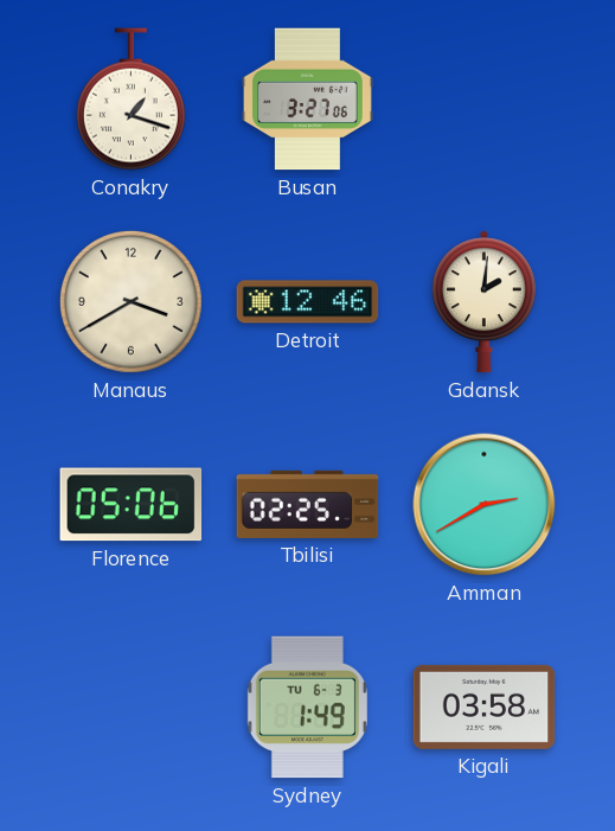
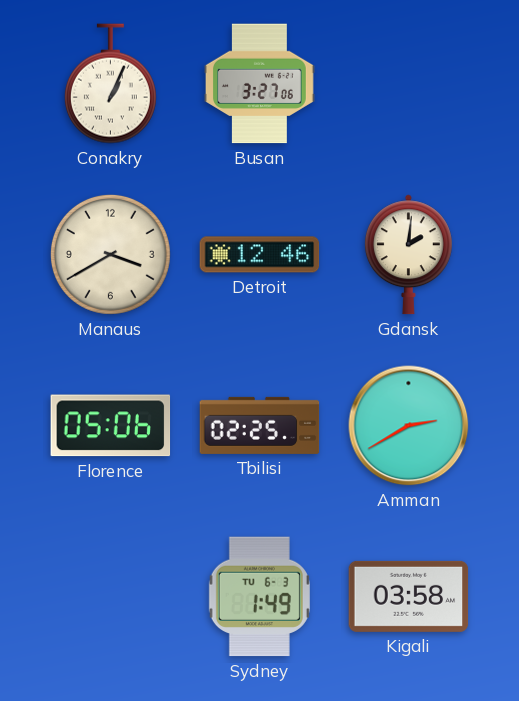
Conakry: 1:18 -> 1:04 (110, 84)
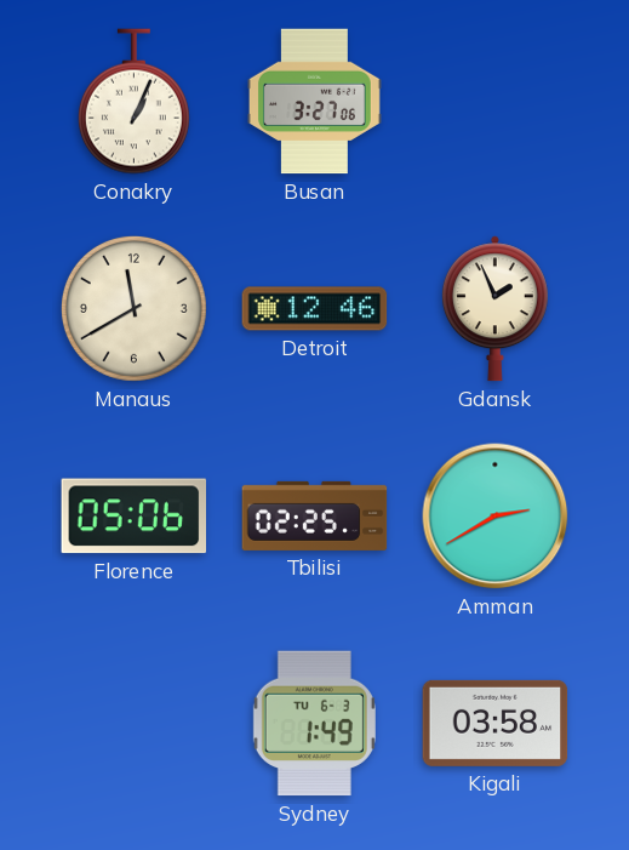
Manaus: 3:40 -> 11:40 (133, 308)
Gdansk: 2:01 -> 1:56 (494, 309)
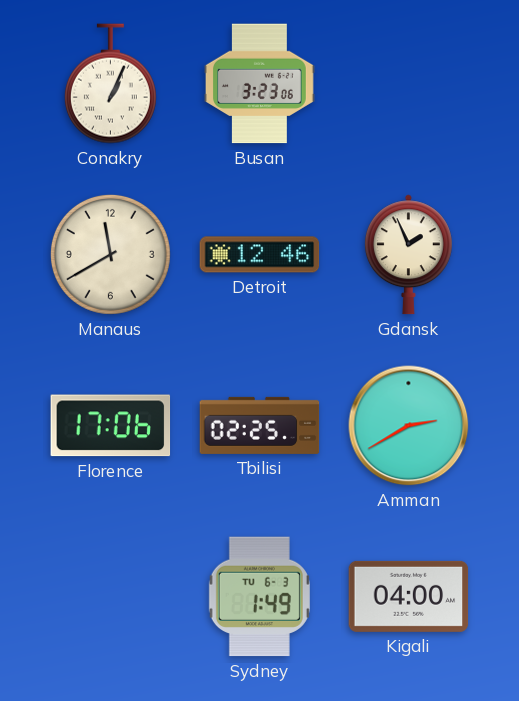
Busan: 3:27 -> 3:23 (259, 84)
Florence: 05:06 -> 17:06 (111, 426)
Kigali: 03:58 -> 04:00 (409, 596)
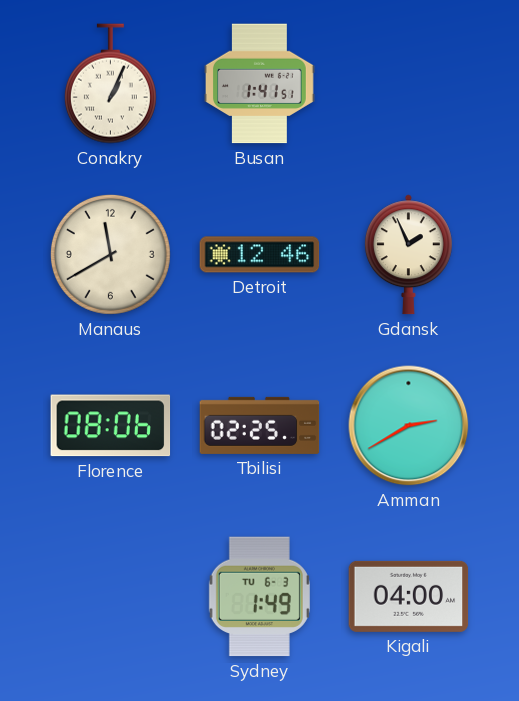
Busan: 3:23 -> 1:41 (259, 84)
Florence: 17:06 -> 08:06 (111, 426)
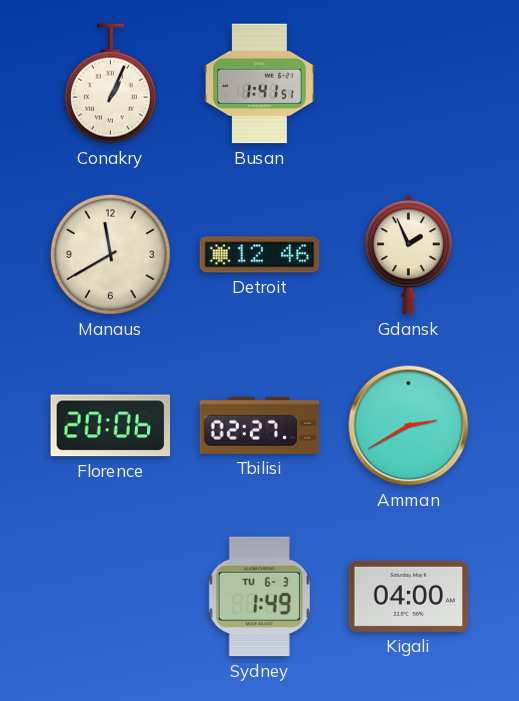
Florence: 08:06 -> 20:06 (111, 426)
Tbilisi: 02:25 -> 02:27 (260, 425)
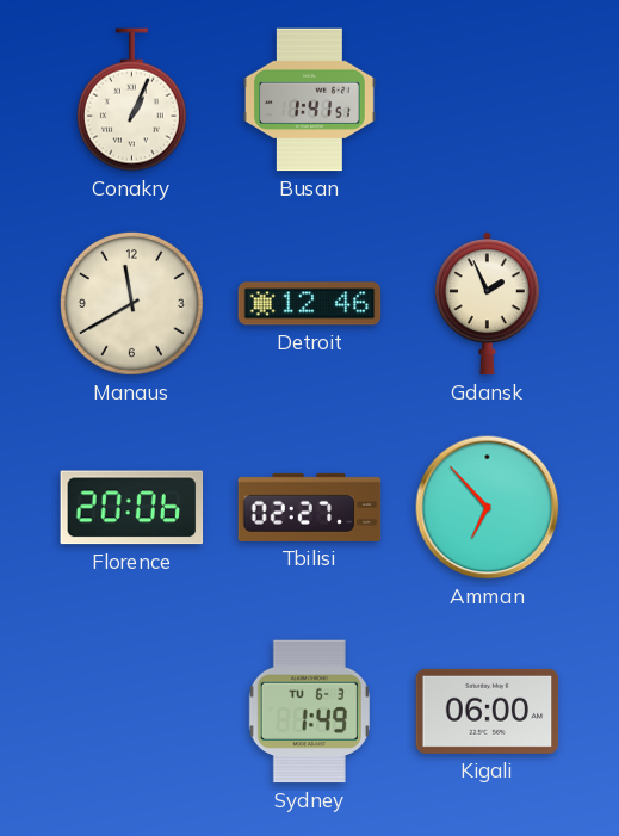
Amman: 2:40 -> 6:53 (488, 508)
Kigali: 04:00 -> 06:00 (488, 711)
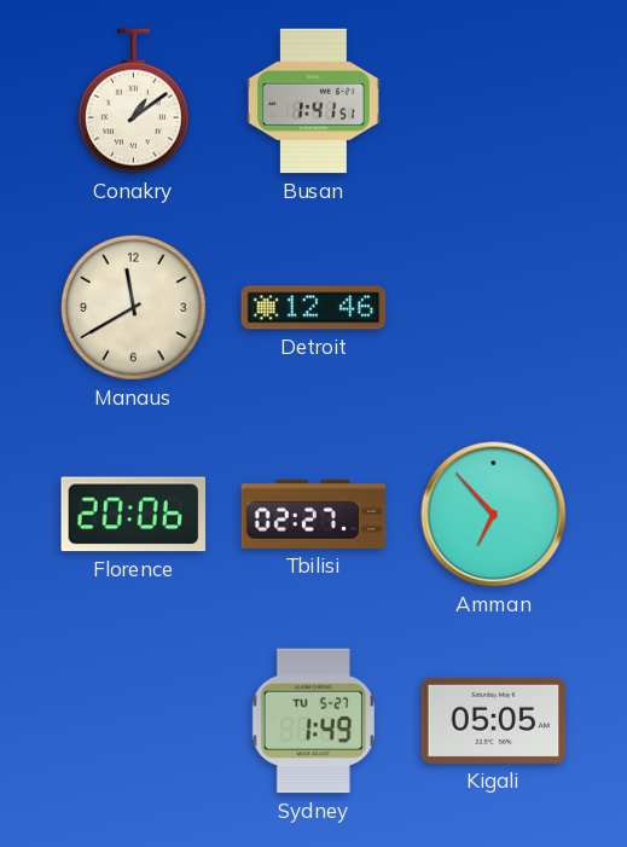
Conakry: 1:04 -> 1:09 (133, 101)
Gdansk: 1:56 -> none (487, 304)
Sydney date: TU 6-3 -> TU 5-27 (313, 721)
Kigali: 06:00 -> 05:05 (494, 720)
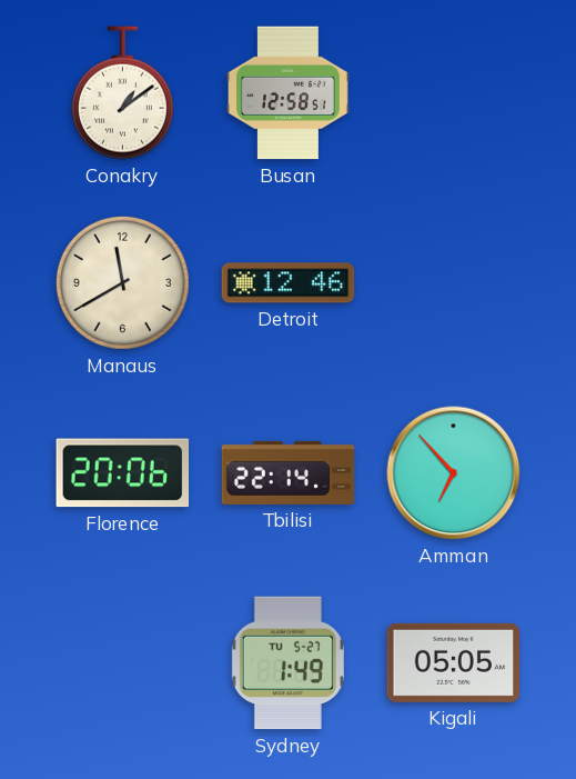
Busan: 1:41 -> 12:58 (287, 93)
Tbilisi: 02:27 -> 22:14 (289, 472)
